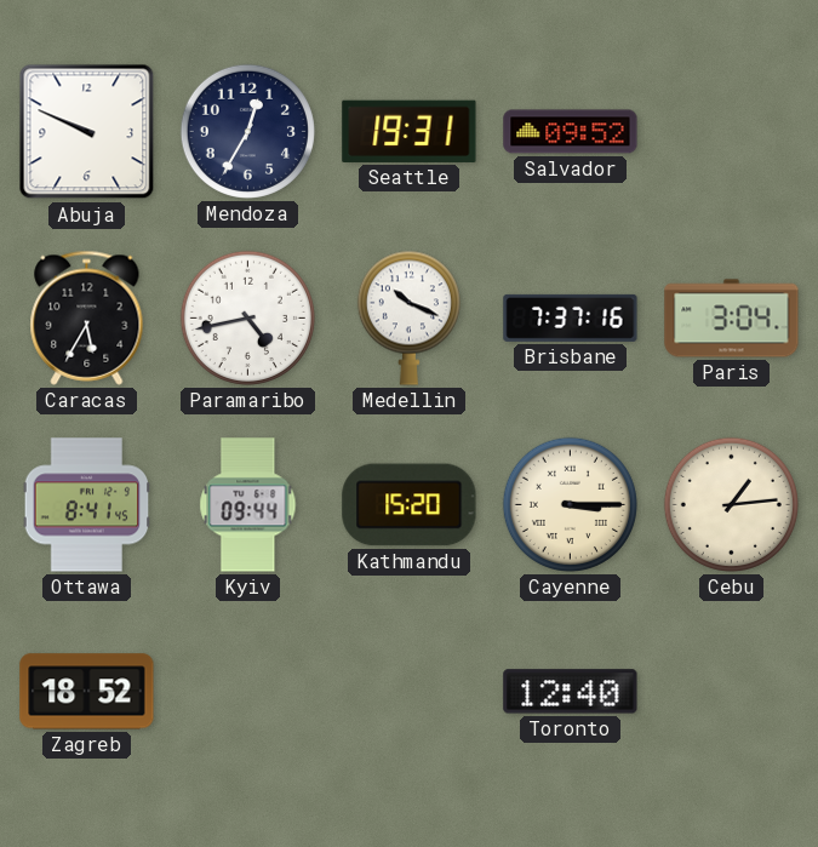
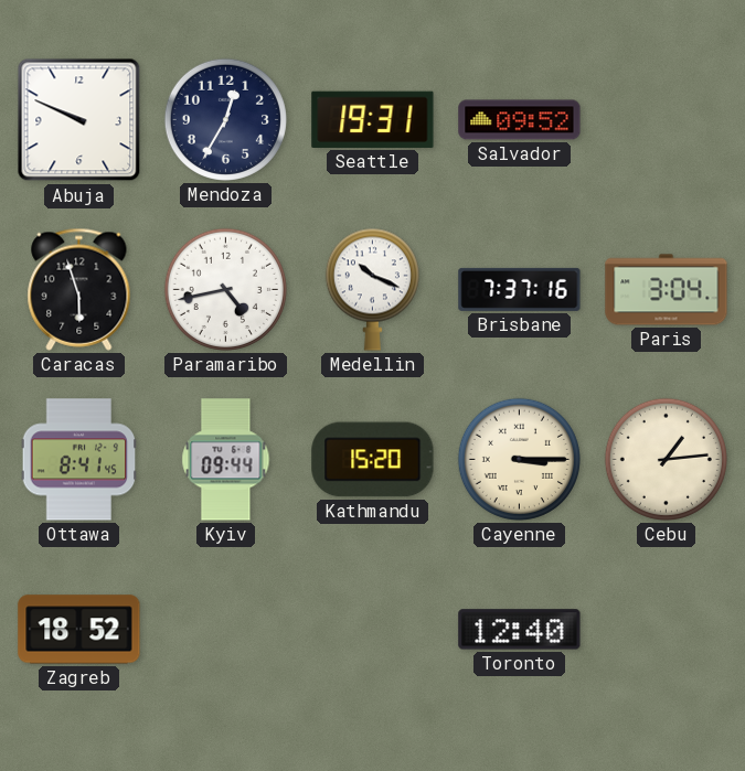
Caracas: 5:35 -> 5:57 (79, 289)
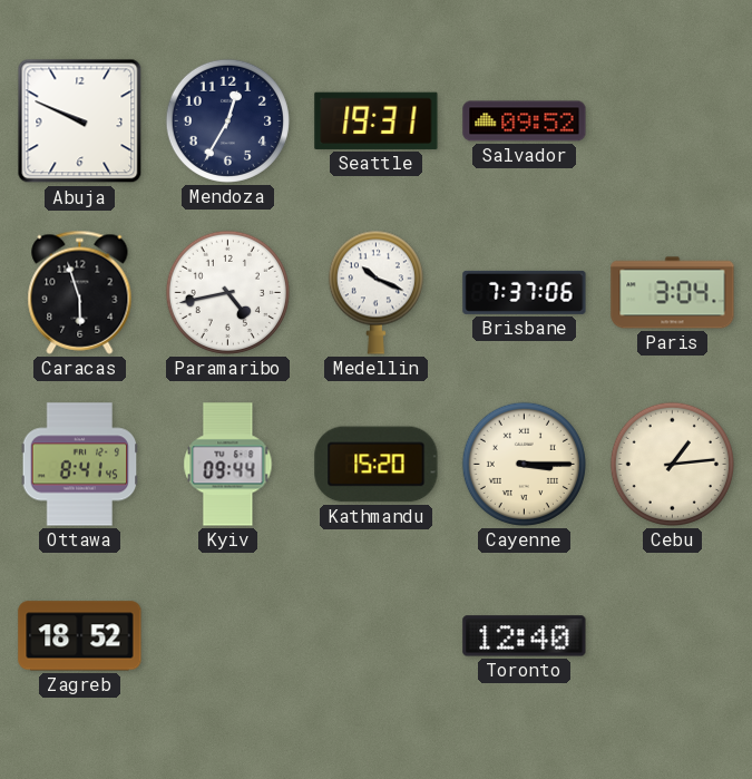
Brisbane: 7:37:16 -> 7:37:06 (525, 292)
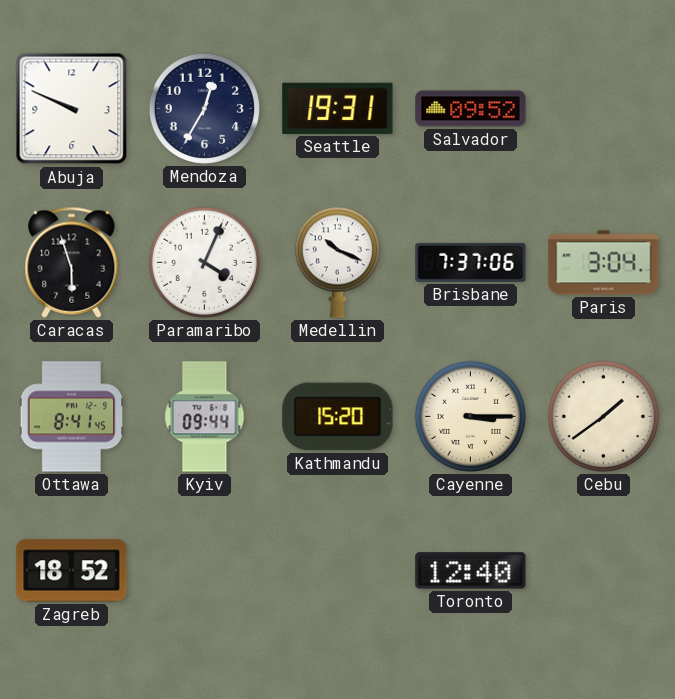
Paramaribo: 4:43 -> 4:04 (204, 262)
Cebu: 1:14 -> 1:39 (603, 416)
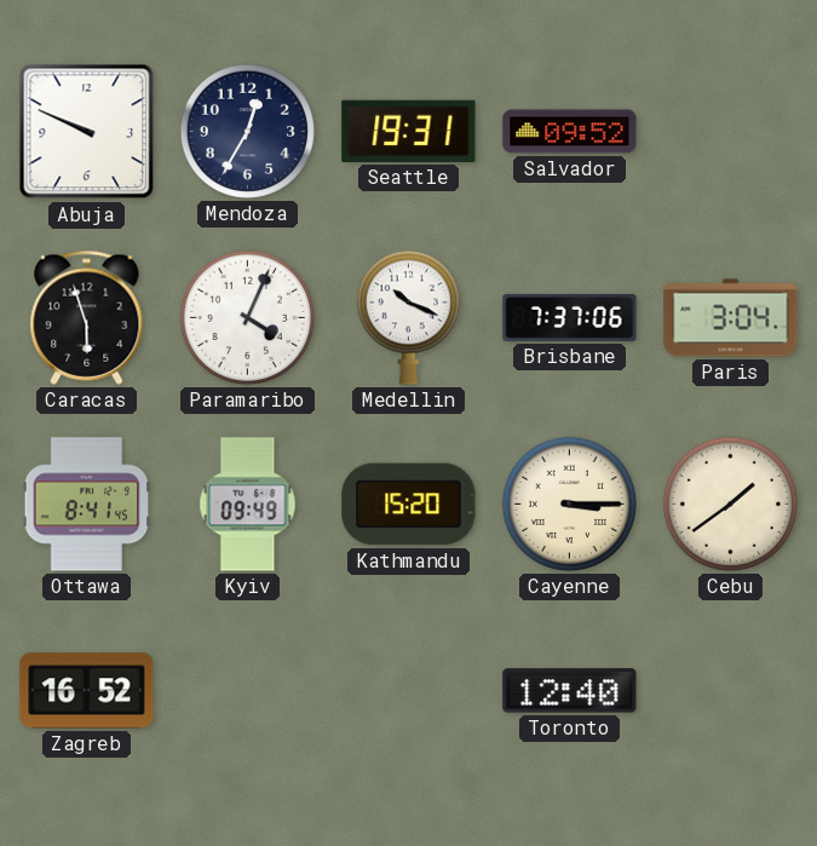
Kyiv: 09:44 -> 09:49 (248, 505)
Zagreb: 18:52 -> 16:52 (87, 691)
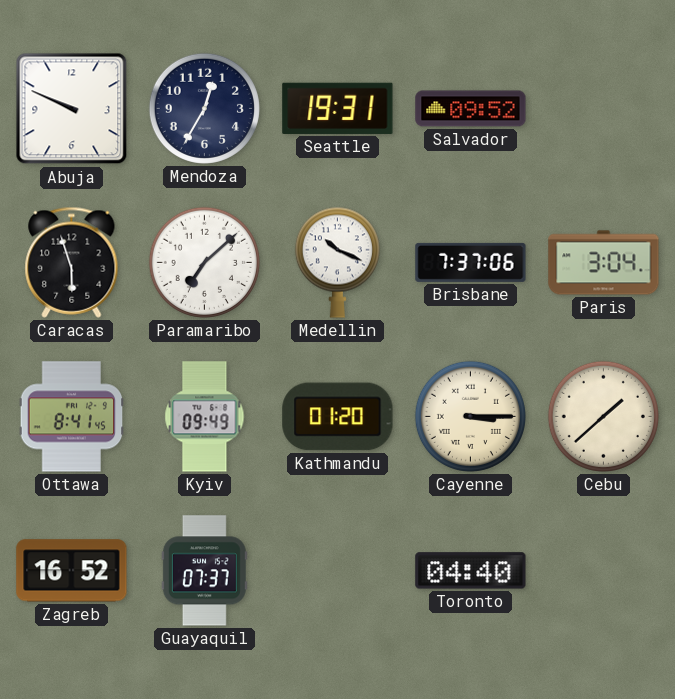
Paramaribo: 4:04 -> 7:08 (204, 262)
Kathmandu: 15:20 -> 01:20 (338, 417)
Cebu: 1:39 -> 1:38 (603, 416)
Guayaquil: none -> 07:37 (204, 571)
Toronto: 12:40 -> 04:40 (471, 571)
